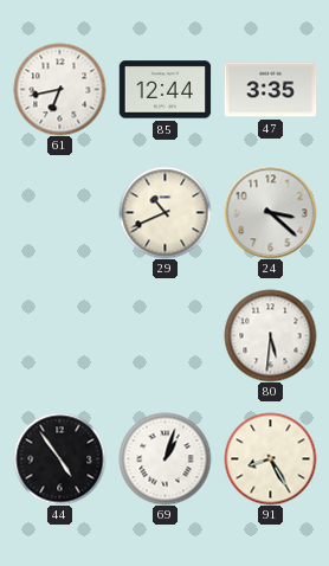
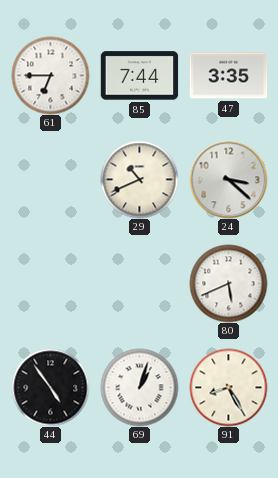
61: 6:43 -> 6:45 (50, 75)
85: 12:44 -> 7:44 (139, 76)
80: 5:31 -> 5:41 (228, 283)
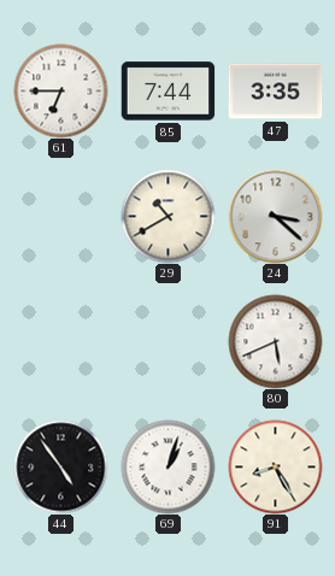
29: 10:41 -> 10:40 (167, 216)
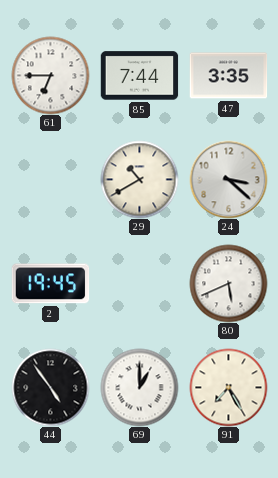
2: none -> 19:45 (50, 284)
69: 1:03 -> 1:00 (139, 387)
91: 8:25 -> 7:25 (228, 387)
